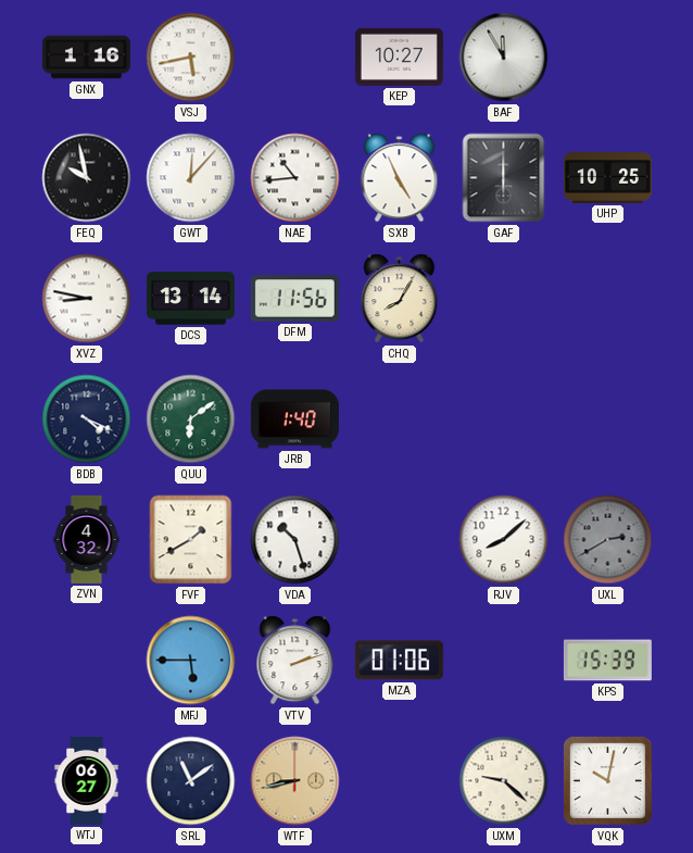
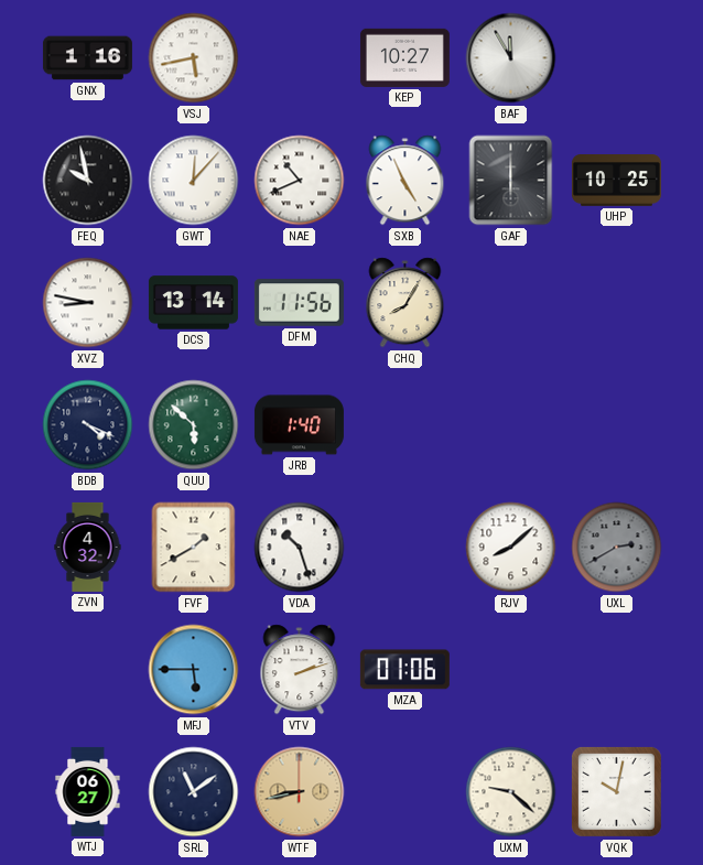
NAE: 10:44 -> 10:41 (300, 181)
QUU: 6:09 -> 5:52 (194, 425)
KPS: 15:39 -> none (607, 661)
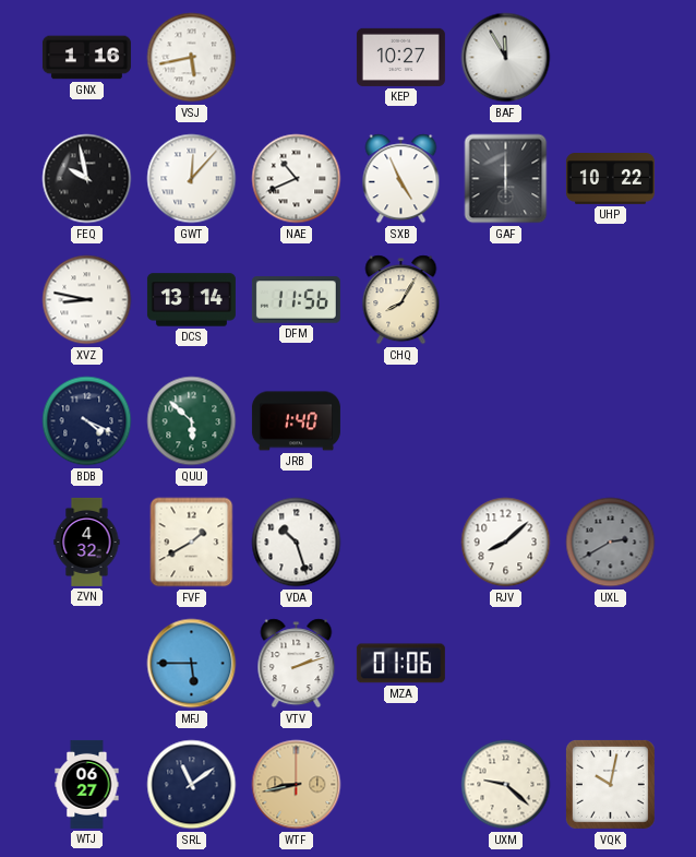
UHP: 10:25 -> 10:22 (610, 179)
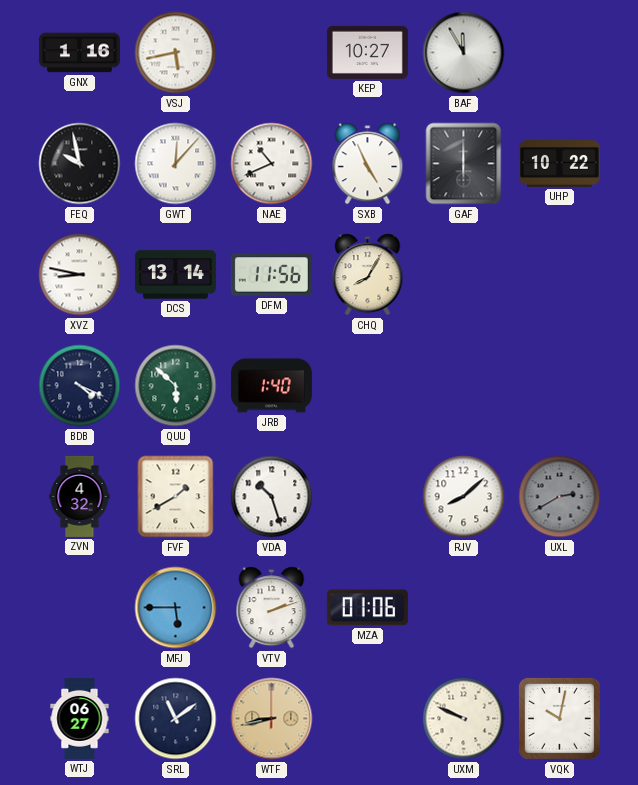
UXM: 9:22 -> 9:49 (464, 719)
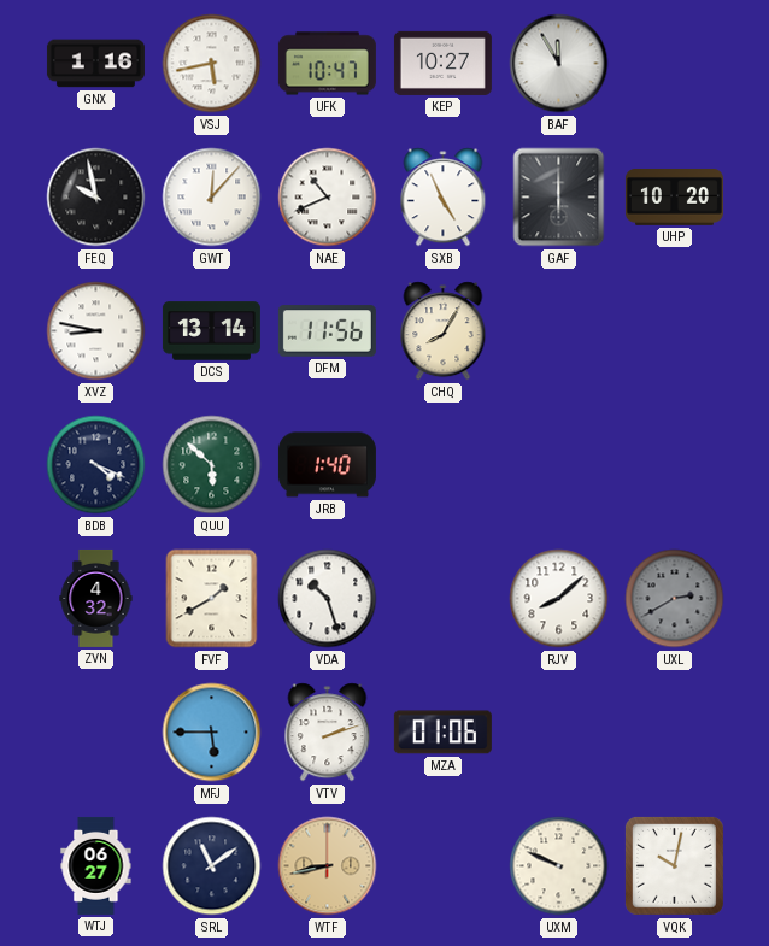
UFK: none -> 10:47 (327, 64)
UHP: 10:22 -> 10:20 (674, 198)
